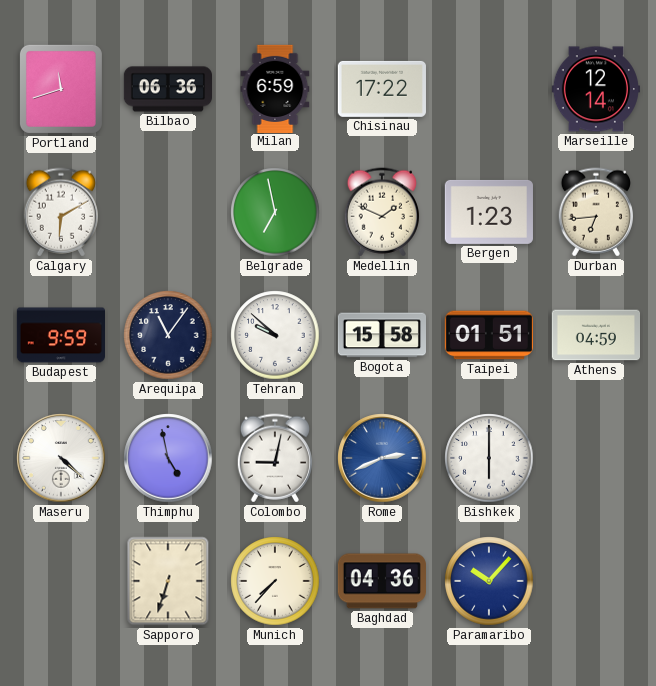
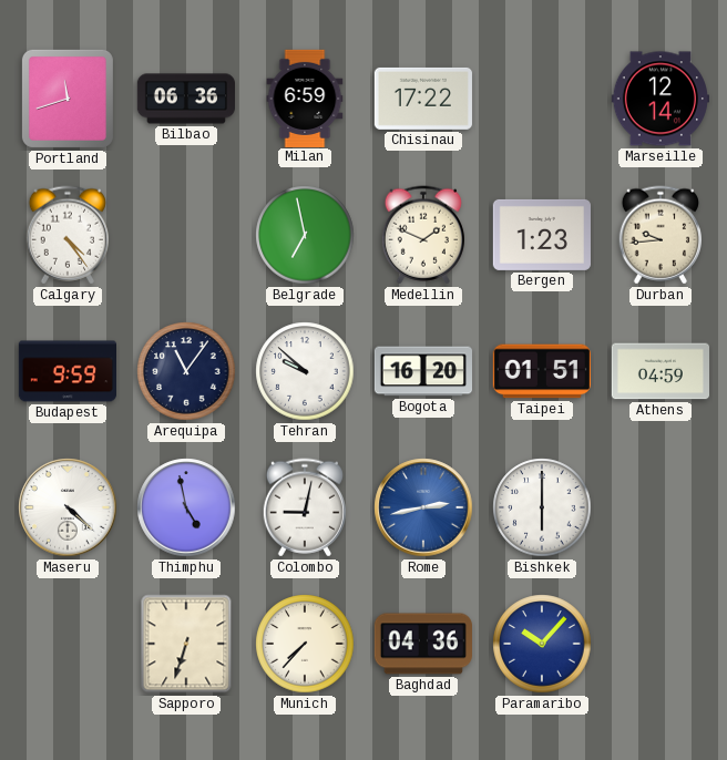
Calgary: 6:10 -> 4:24 (66, 235)
Durban: 6:44 -> 9:44 (659, 235)
Bogota: 15:58 -> 16:20 (422, 371)
Rome: 2:41 -> 2:43 (423, 507)
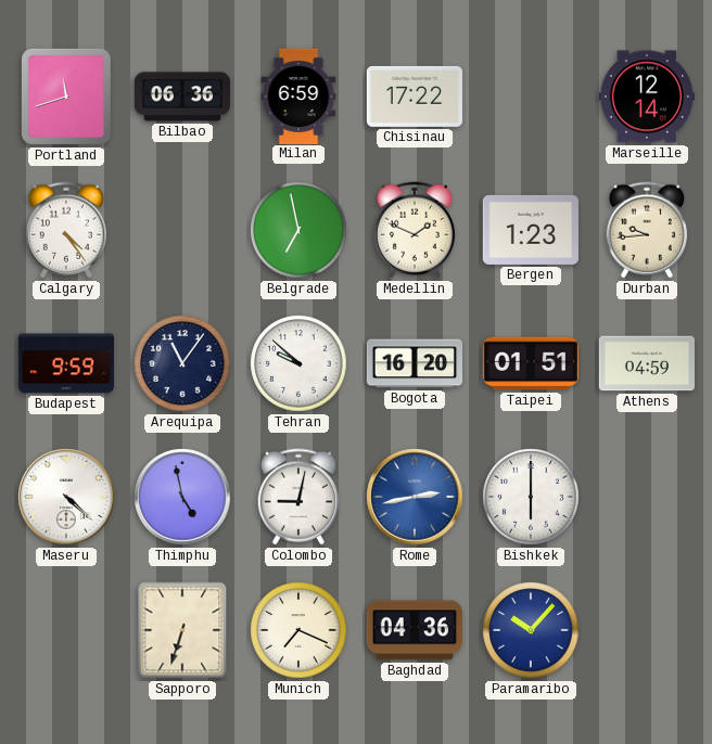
Munich: 7:37 -> 7:19 (298, 630)
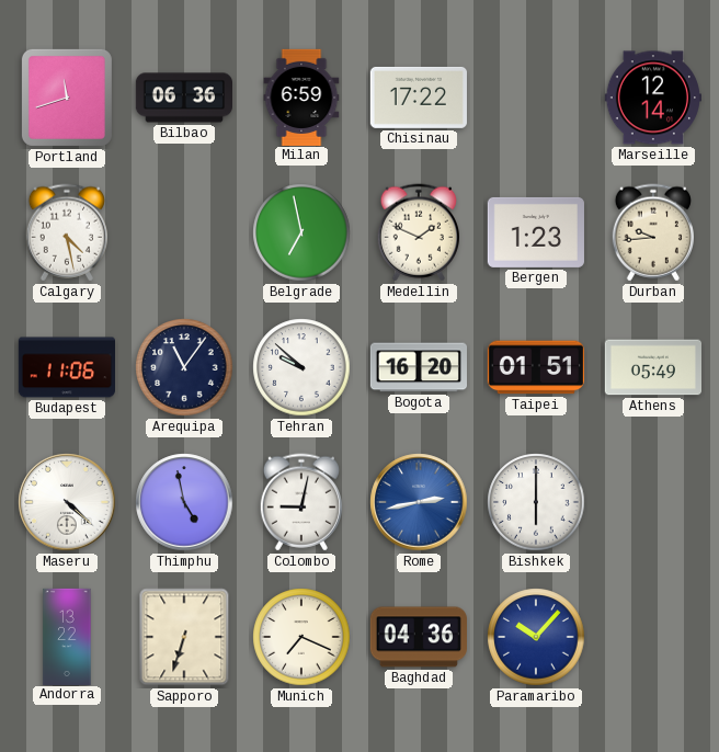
Calgary: 4:24 -> 4:28 (66, 232)
Budapest: 9:59 -> 11:06 (66, 367)
Athens: 04:59 -> 05:49 (652, 367)
Andorra: none -> 13:22 (67, 636)
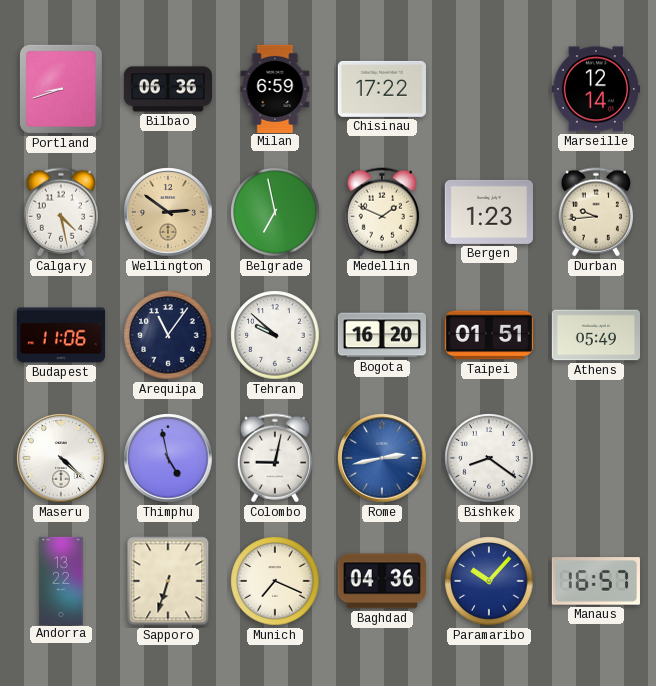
Portland: 11:42 -> 8:42 (61, 89)
Wellington: none -> 2:51 (168, 212)
Bishkek: 6:00 -> 8:21 (489, 458)
Manaus: none -> 16:57 (596, 581)
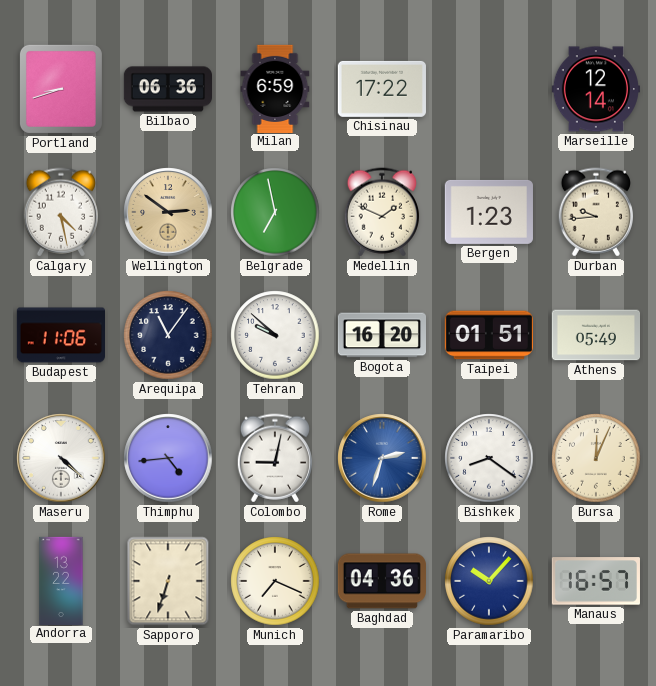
Thimphu: 4:58 -> 4:44 (168, 458)
Rome: 2:43 -> 2:33 (382, 458)
Bursa: none -> 12:04 (596, 458)
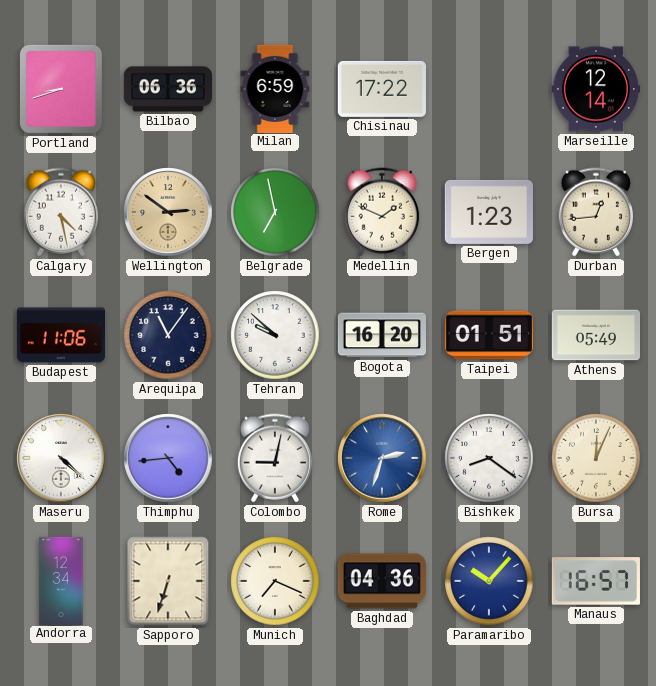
Durban: 9:44 -> 12:44 (595, 212)
Andorra: 13:22 -> 12:34 (61, 580)
